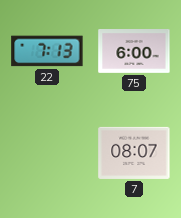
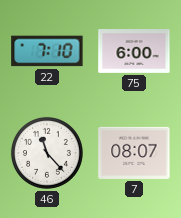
22: 7:13 -> 7:10 (47, 51)
46: none -> 11:23 (47, 153)
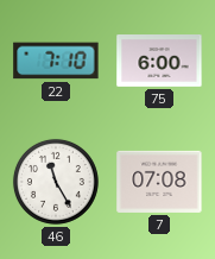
46: 11:23 -> 11:25 (56, 182)
7: 08:07 -> 07:08 (159, 182)
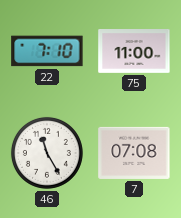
75: 6:00 -> 11:00 (134, 52)
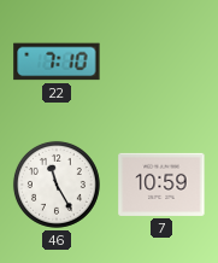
75: 11:00 -> none (134, 52)
7: 07:08 -> 10:59 (161, 185)
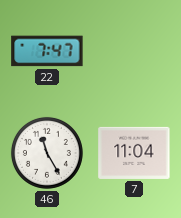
22: 7:10 -> 7:47 (47, 51)
7: 10:59 -> 11:04 (134, 153)
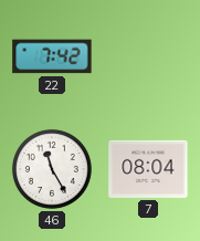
22: 7:47 -> 7:42 (52, 56)
7: 11:04 -> 08:04 (148, 169)
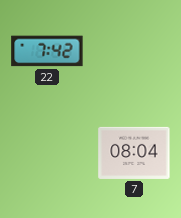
46: 11:25 -> none (52, 169)
